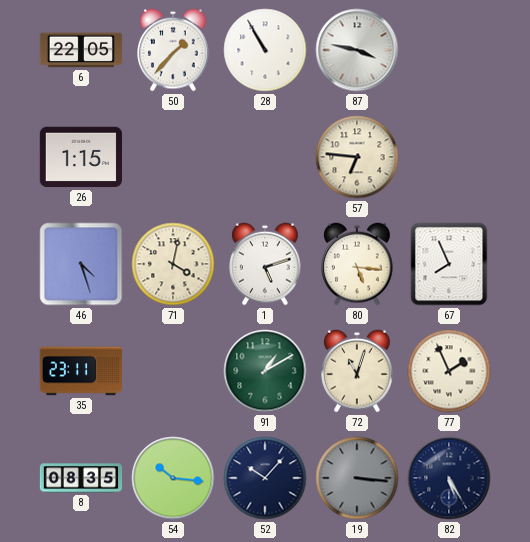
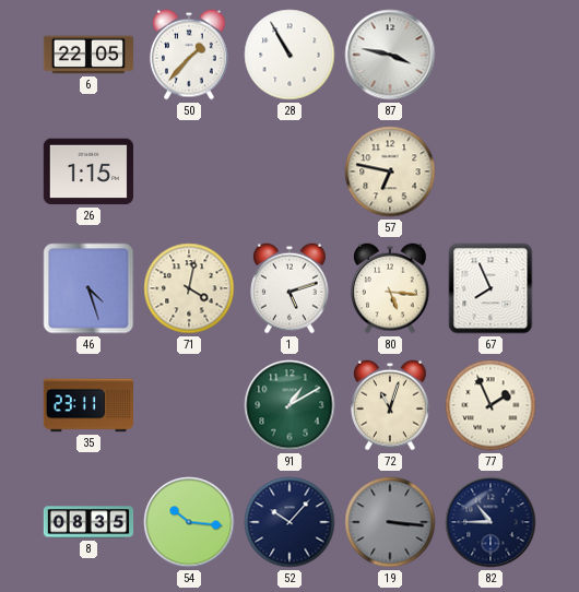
57: 6:46 -> 6:47 (390, 171)
82: 5:25 -> 10:45 (491, 522)
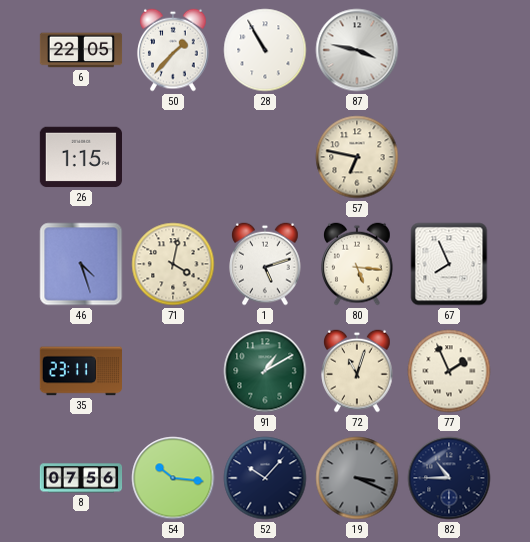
8: 08:35 -> 07:56 (81, 478)
19: 3:16 -> 3:19 (357, 478)
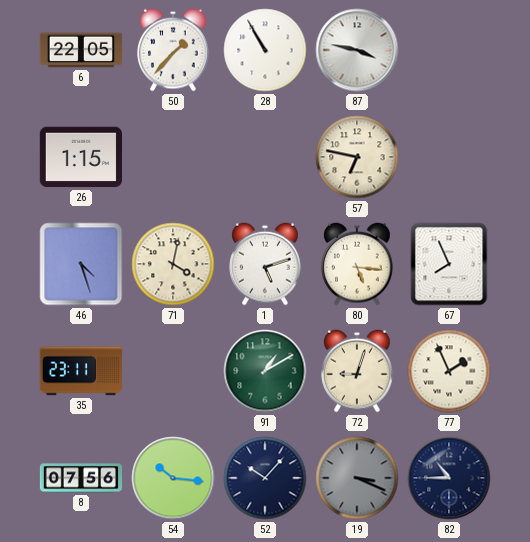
72: 11:03 -> 9:03 (357, 371)
